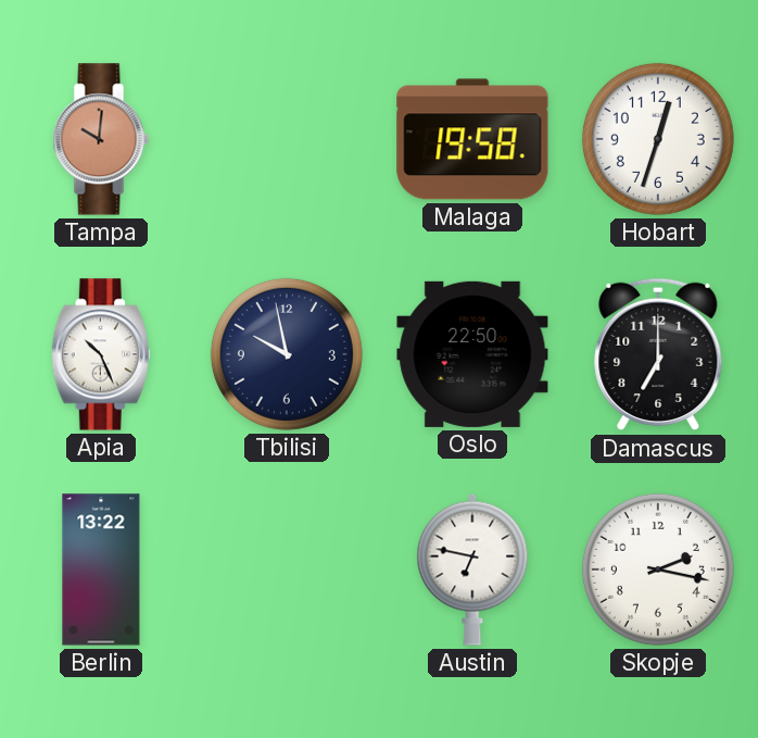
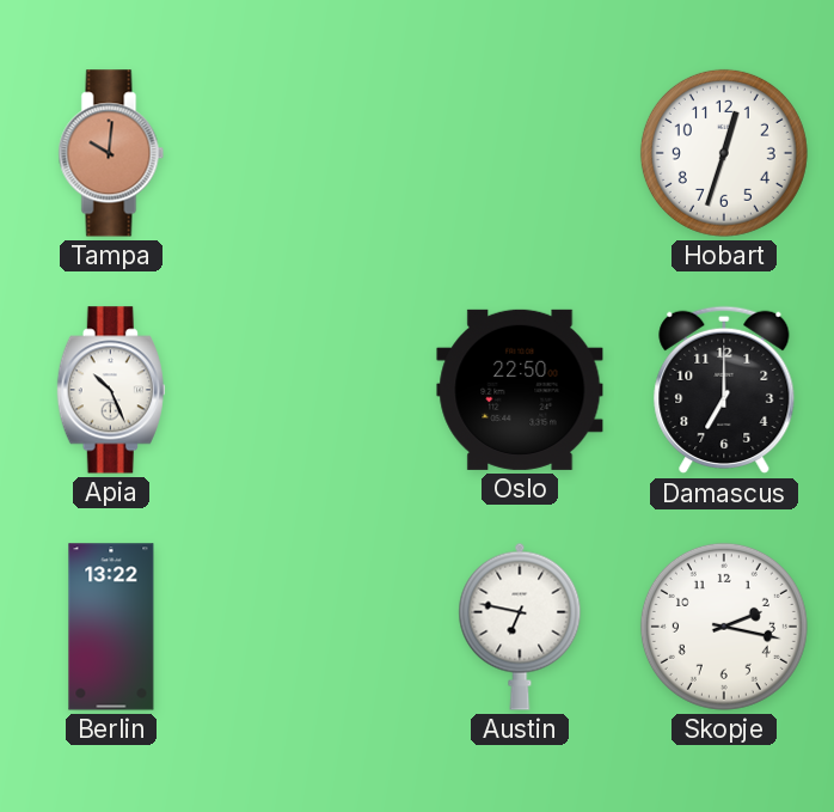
Malaga: 19:58 -> none (472, 139)
Tbilisi: 9:58 -> none (287, 354)
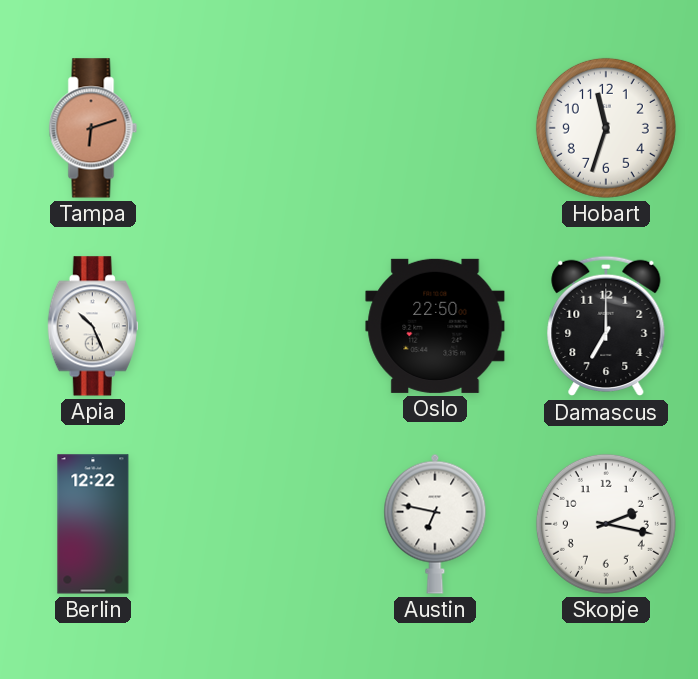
Tampa: 10:01 -> 6:12 (93, 128)
Hobart: 12:33 -> 11:33 (606, 128)
Berlin: 13:22 -> 12:22 (93, 524)
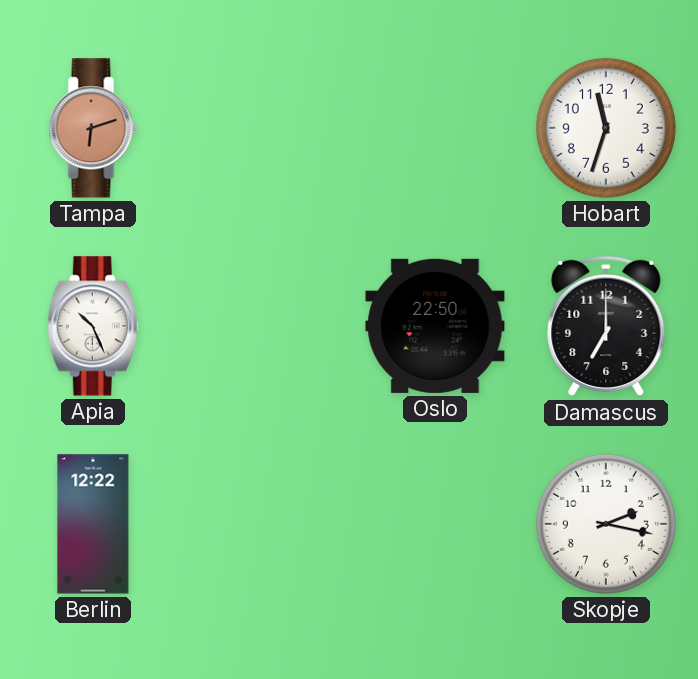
Austin: 6:47 -> none (435, 524)
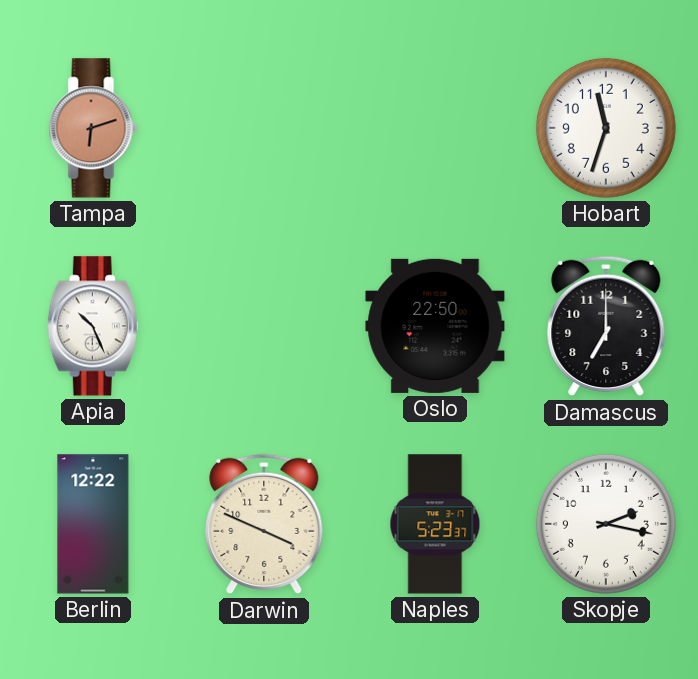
Darwin: none -> 3:49 (264, 524)
Naples: none -> 5:23 (435, 524)
